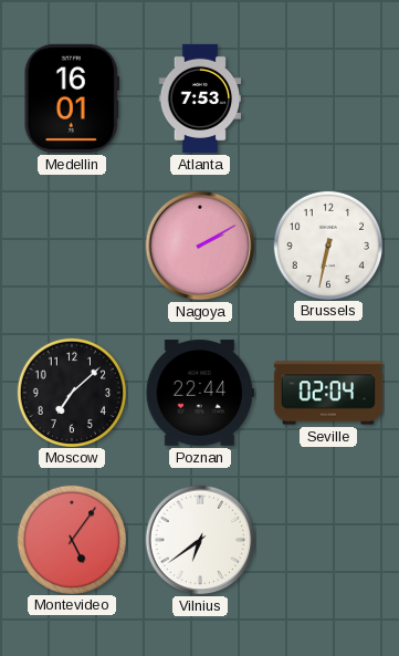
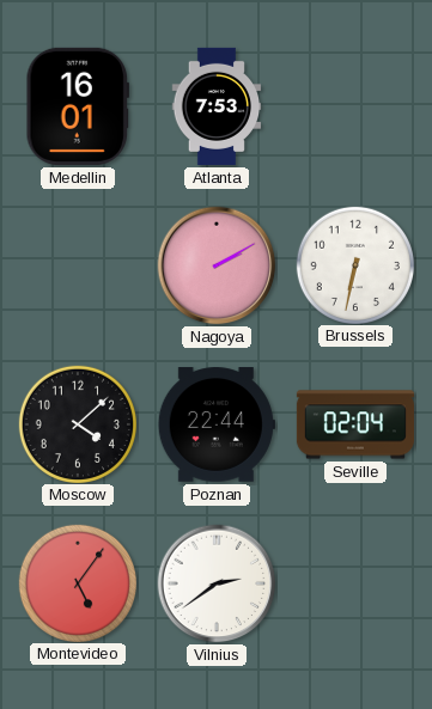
Moscow: 7:08 -> 4:08 (77, 423)
Vilnius: 6:39 -> 2:39 (217, 583)
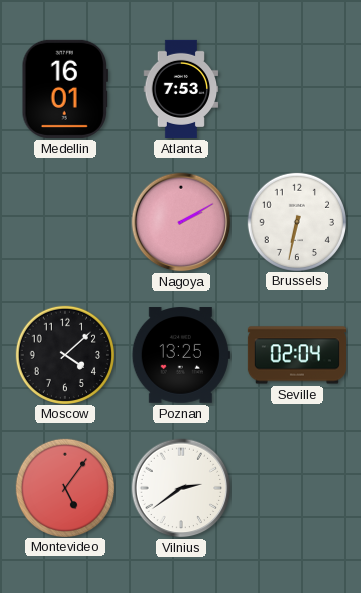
Poznan: 22:44 -> 13:25 (181, 355)
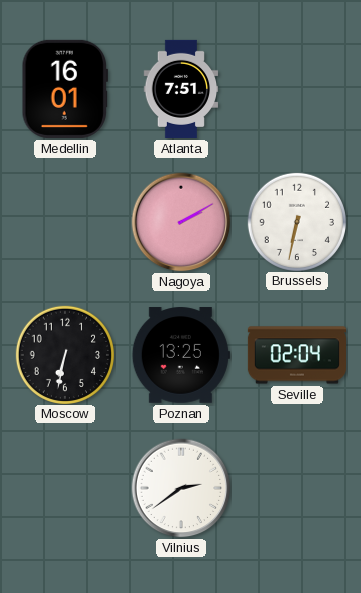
Atlanta: 7:53 -> 7:51 (181, 89)
Moscow: 4:08 -> 6:32 (64, 354)
Montevideo: 5:06 -> none (64, 487)
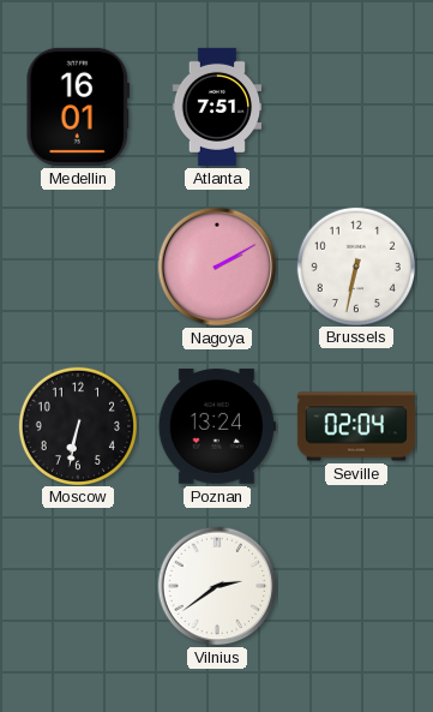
Poznan: 13:25 -> 13:24 (217, 426)
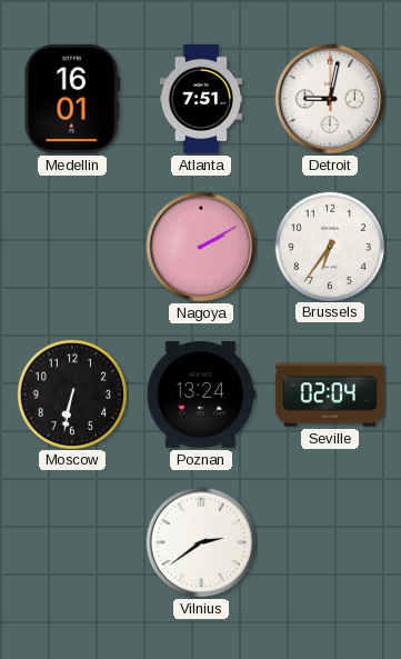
Detroit: none -> 9:02 (330, 99)
Brussels: 6:32 -> 6:36 (329, 246)
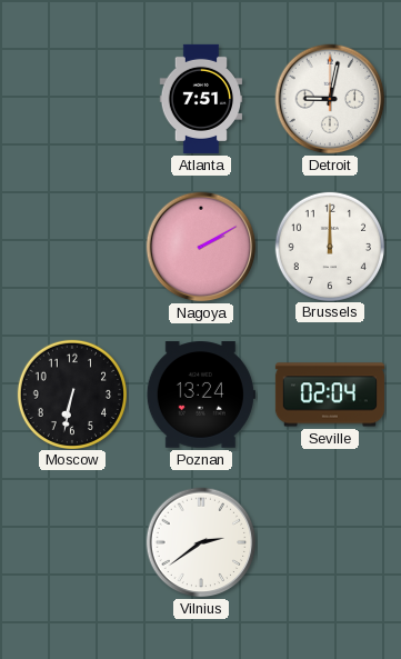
Medellin: 16:01 -> none (72, 99)
Brussels: 6:36 -> 12:00 (329, 246)
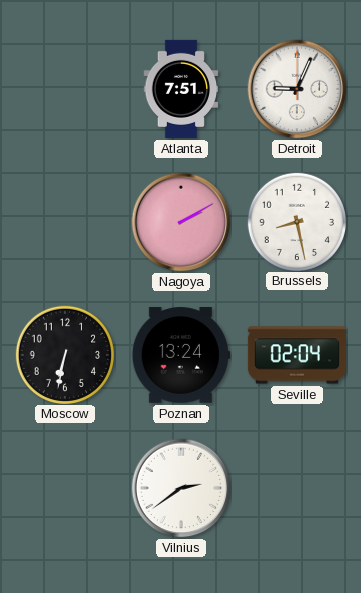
Detroit: 9:02 -> 9:04 (297, 89)
Brussels: 12:00 -> 8:28 (296, 221)
